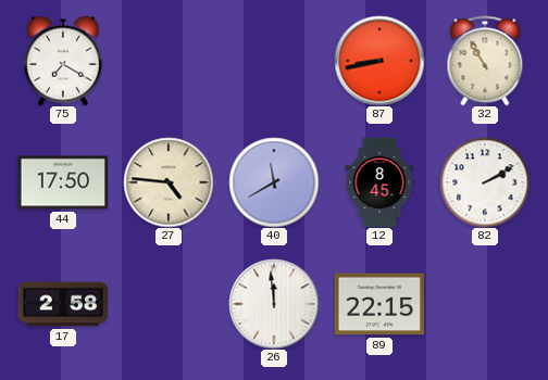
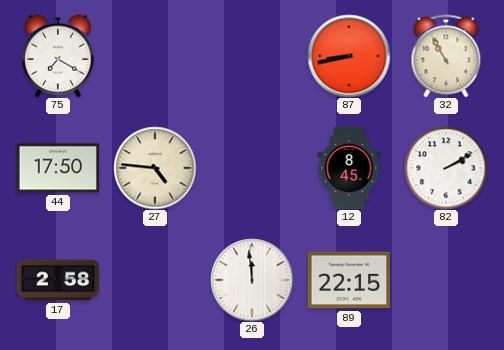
40: 11:40 -> none (274, 182)
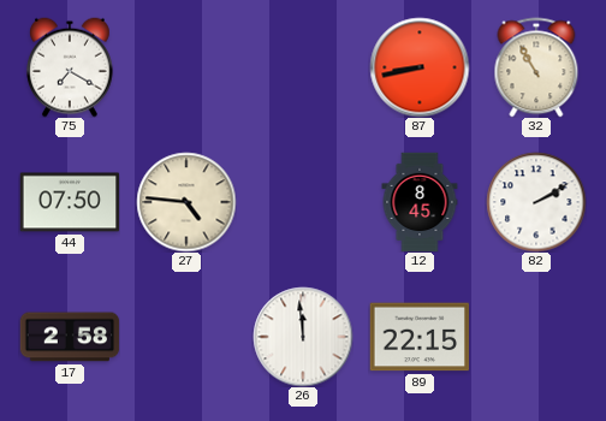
44: 17:50 -> 07:50 (70, 202)
